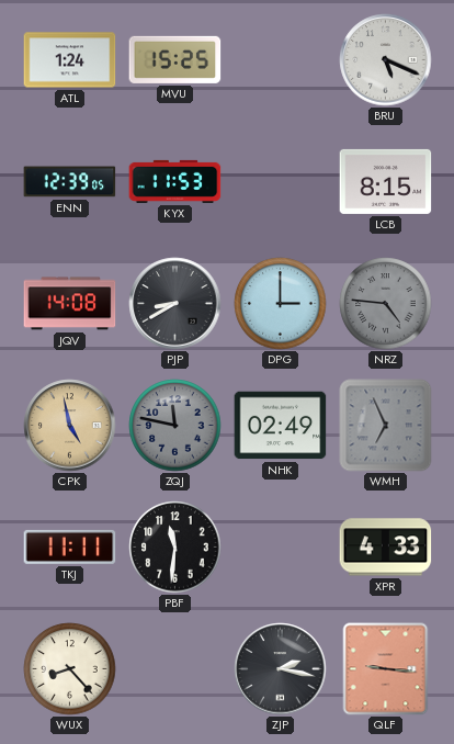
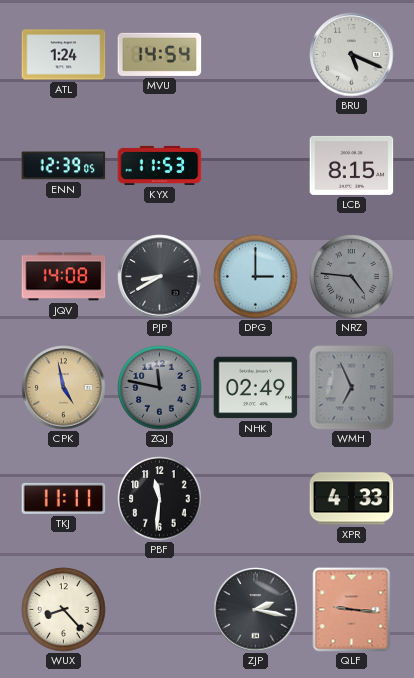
MVU: 15:25 -> 14:54 (160, 54)
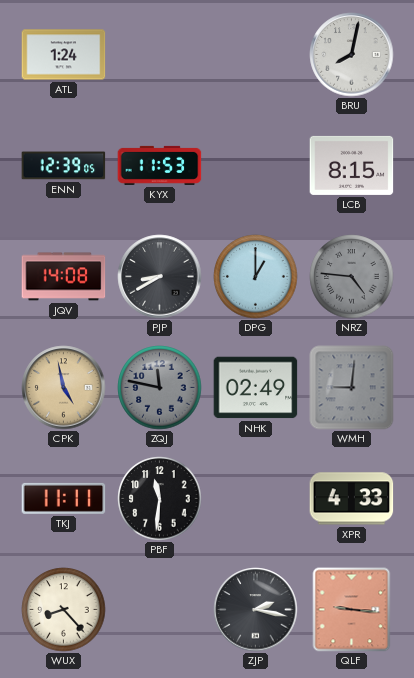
MVU: 14:54 -> none (160, 54)
BRU: 5:19 -> 8:02 (352, 55)
DPG: 3:00 -> 1:00 (256, 277)
WMH: 6:56 -> 9:01 (352, 388)
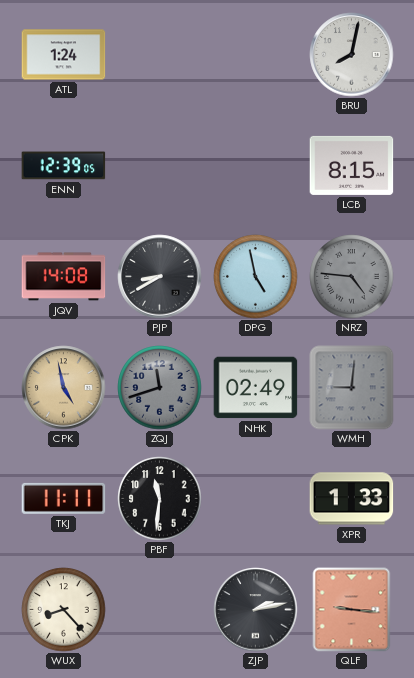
KYX: 11:53 -> none (160, 165)
DPG: 1:00 -> 4:58 (256, 277)
ZQJ: 11:47 -> 11:42 (160, 388)
XPR: 4:33 -> 1:33 (352, 499)
ZJP: 2:17 -> 2:13 (256, 610)
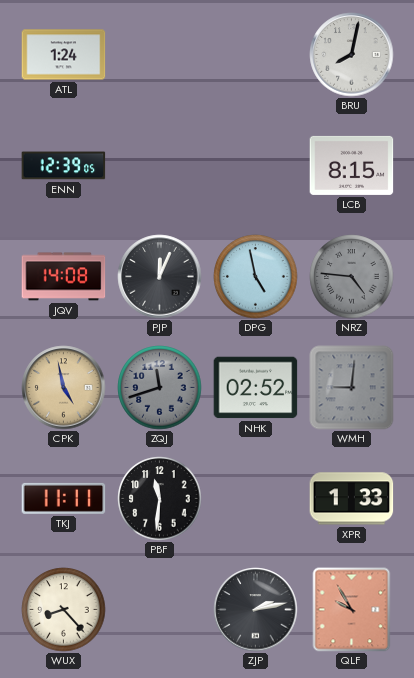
PJP: 8:40 -> 12:04 (160, 277)
NHK: 02:49 -> 02:52 (256, 388)
QLF: 9:16 -> 9:55 (352, 610)
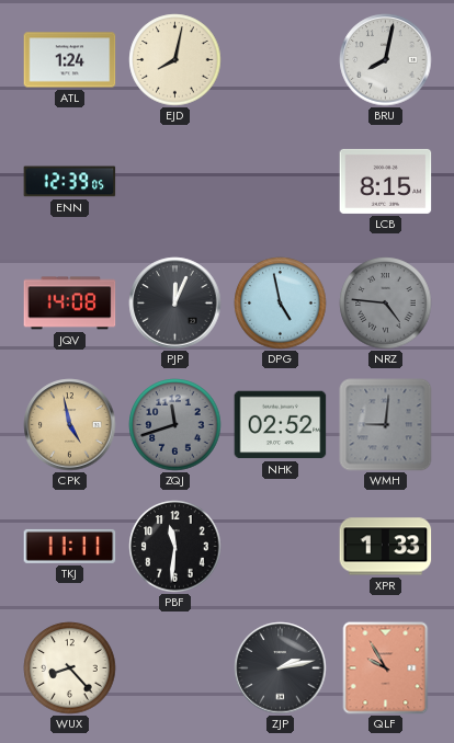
EJD: none -> 8:02 (175, 60)
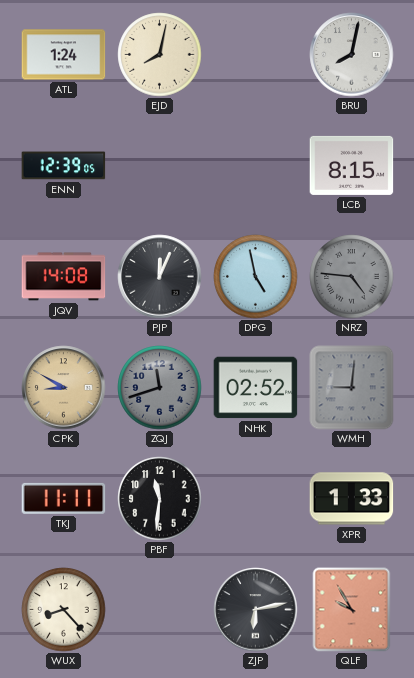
CPK: 4:58 -> 8:50 (64, 388)
ZJP: 2:13 -> 6:13 (256, 610)
